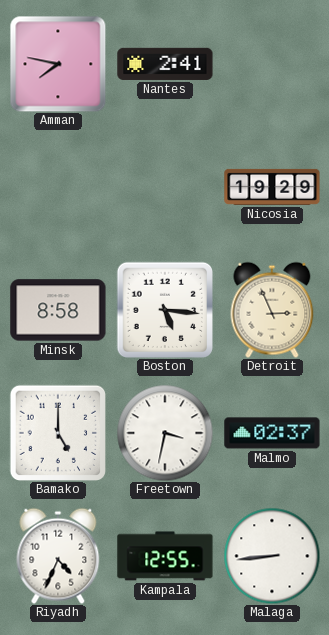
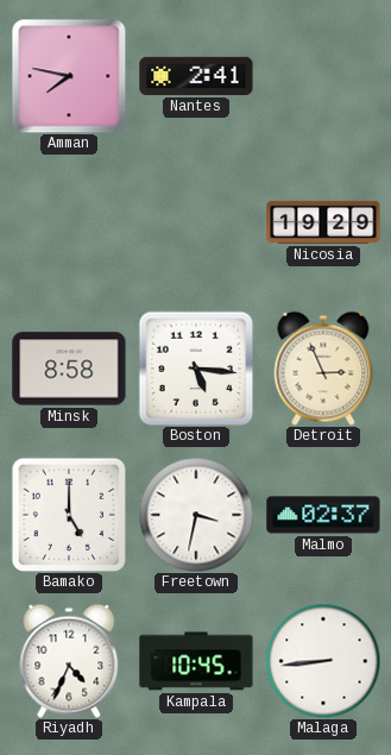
Kampala: 12:55 -> 10:45 (196, 661)
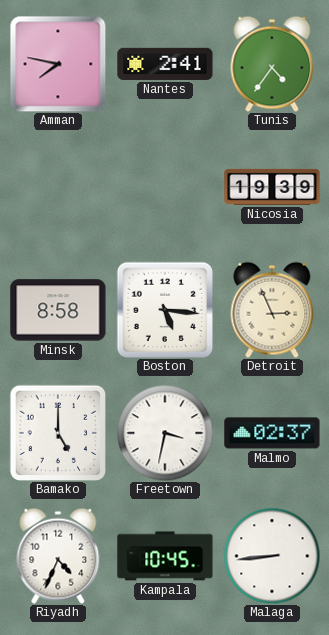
Tunis: none -> 4:36 (272, 64)
Nicosia: 19:29 -> 19:39 (272, 187)
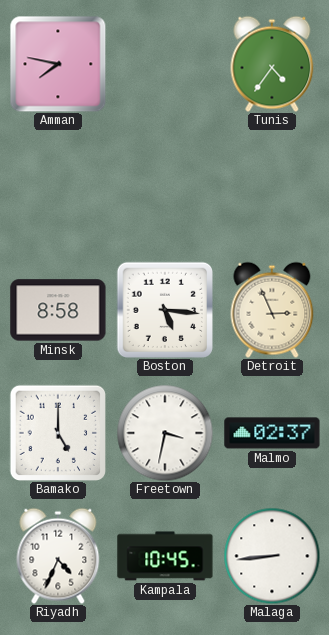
Nantes: 2:41 -> none (165, 64)
Nicosia: 19:39 -> none (272, 187)
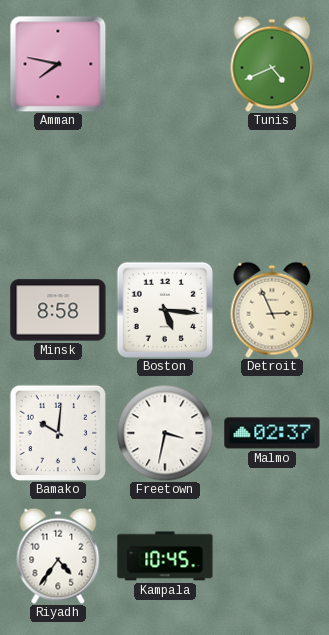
Tunis: 4:36 -> 4:41 (272, 64)
Bamako: 5:00 -> 10:01 (58, 433)
Riyadh: 4:34 -> 4:36 (58, 556)
Malaga: 8:44 -> none (272, 556)
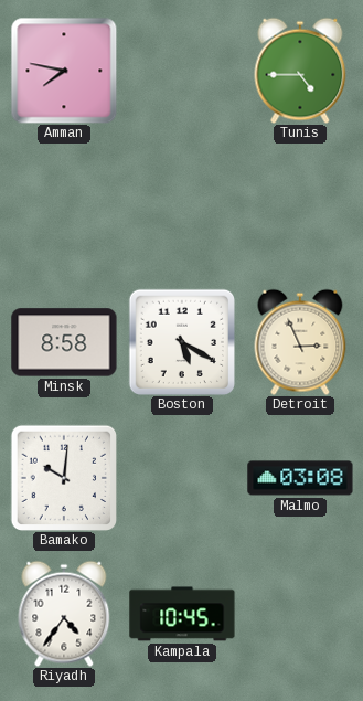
Tunis: 4:41 -> 4:45 (300, 71)
Boston: 5:16 -> 5:20 (182, 342)
Freetown: 3:32 -> none (165, 433)
Malmo: 02:37 -> 03:08 (300, 478)
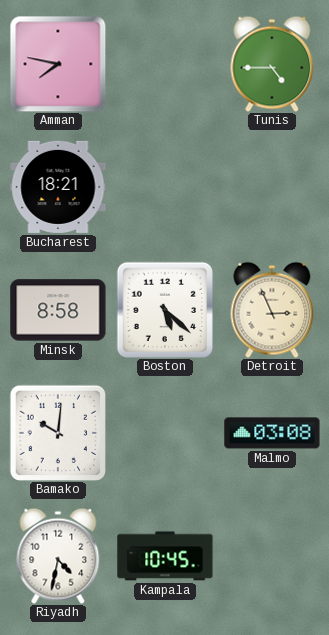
Bucharest: none -> 18:21 (58, 187)
Boston: 5:20 -> 5:22 (165, 310)
Riyadh: 4:36 -> 4:32 (58, 556)
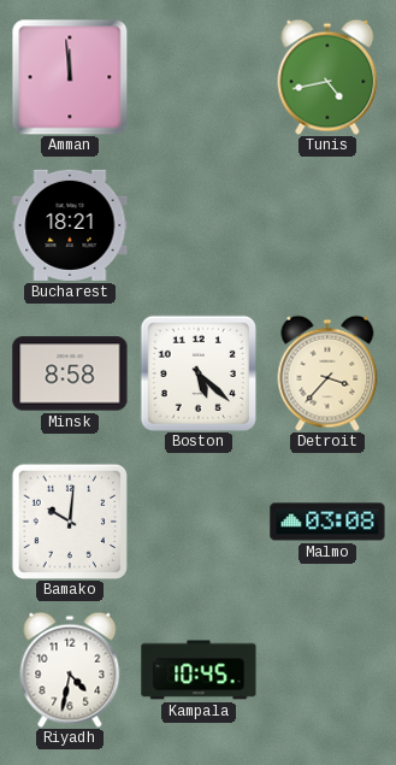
Amman: 7:47 -> 11:59 (70, 77)
Tunis: 4:45 -> 4:43 (327, 77)
Detroit: 2:56 -> 3:37 (327, 373)
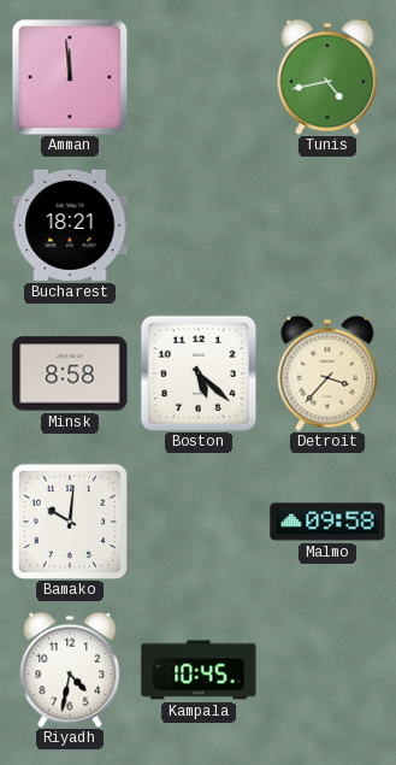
Malmo: 03:08 -> 09:58 (327, 522)
